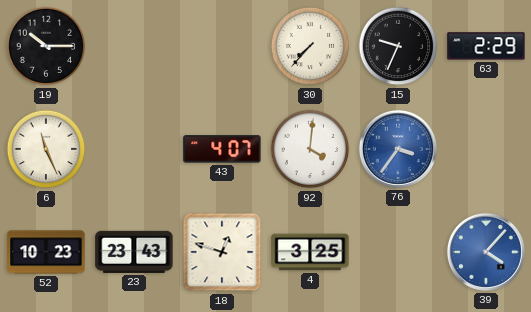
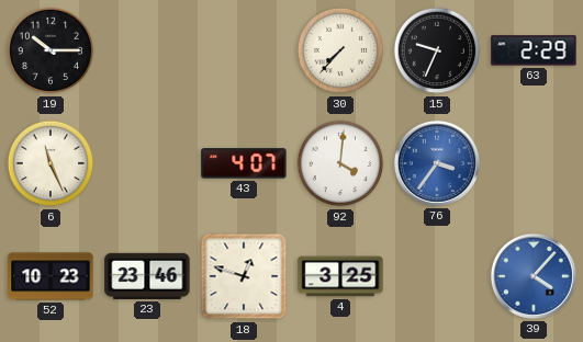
23: 23:43 -> 23:46 (147, 276)
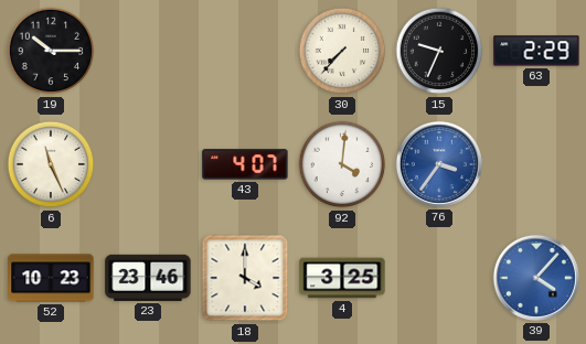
18: 12:48 -> 4:00 (245, 278)
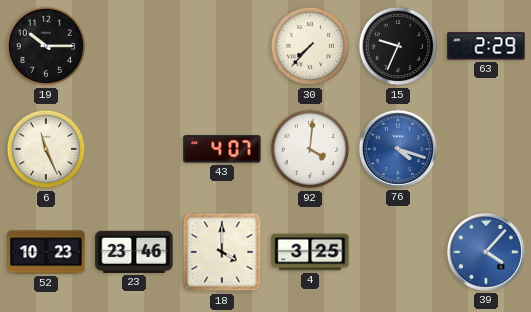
76: 3:36 -> 4:18 (398, 149)
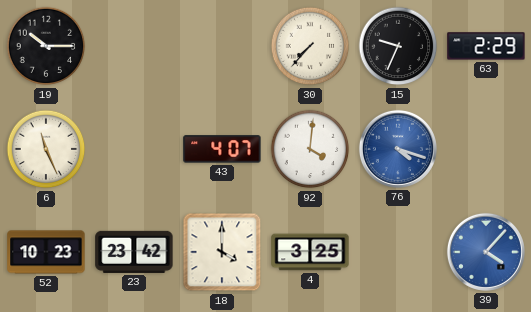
23: 23:46 -> 23:42 (134, 252)
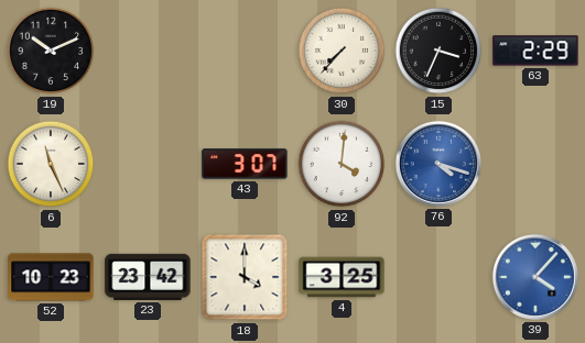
19: 10:15 -> 10:11 (51, 51)
15: 9:34 -> 3:34 (438, 51)
43: 4:07 -> 3:07 (245, 164)
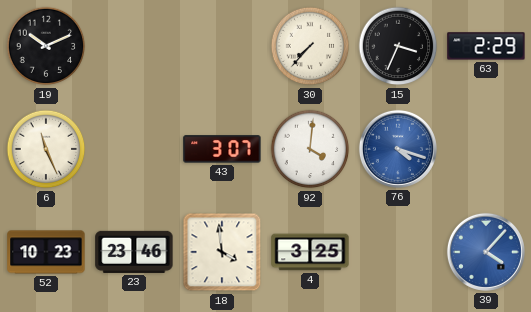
23: 23:42 -> 23:46 (134, 252)
18: 4:00 -> 3:59 (222, 252)
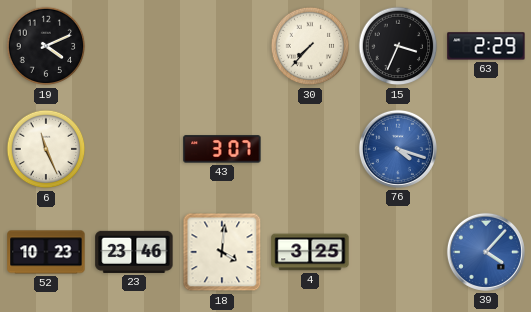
19: 10:11 -> 4:11 (46, 46)
92: 4:01 -> none (310, 149)
18: 3:59 -> 4:01 (222, 252)
